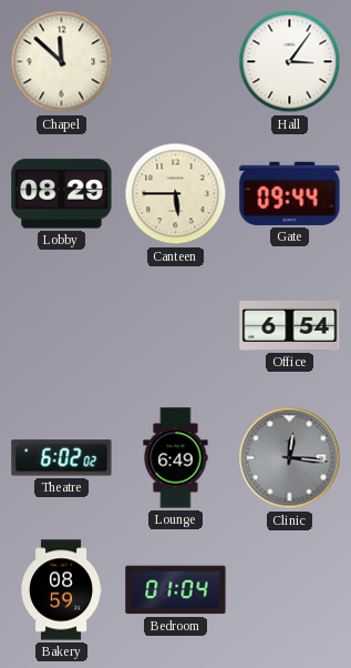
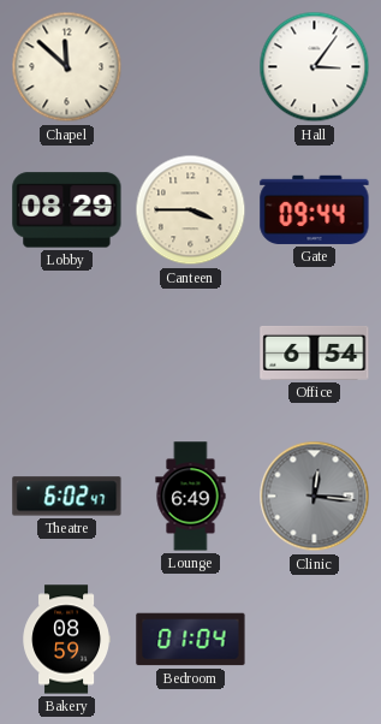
Canteen: 5:45 -> 3:45 (191, 210)
Theatre: 6:02:02 -> 6:02:47 (67, 497)
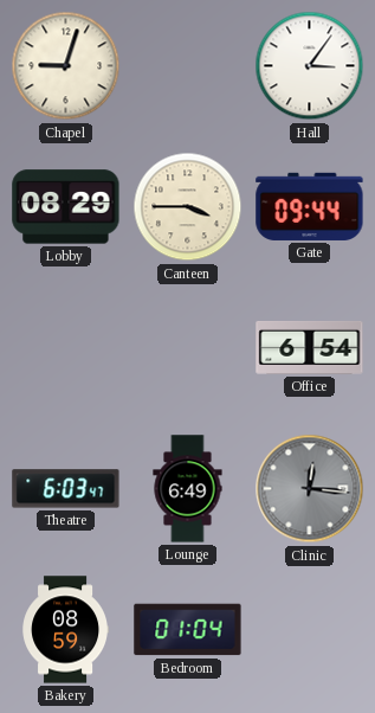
Chapel: 11:52 -> 9:03 (66, 66)
Theatre: 6:02 -> 6:03 (66, 489)
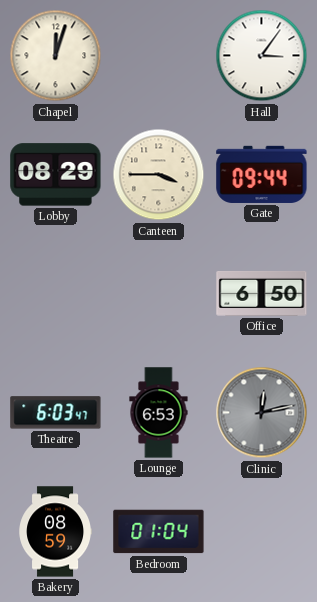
Chapel: 9:03 -> 12:03 (56, 56)
Office: 6:54 -> 6:50 (262, 293)
Lounge: 6:49 -> 6:53 (159, 413)
Clinic: 12:16 -> 12:13 (262, 413)
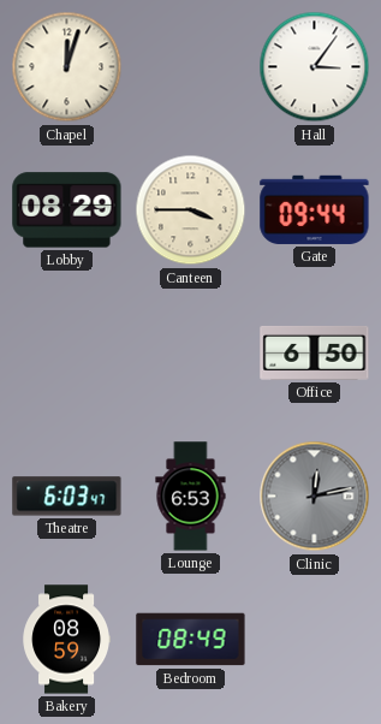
Bedroom: 01:04 -> 08:49 (191, 640)
